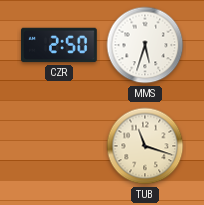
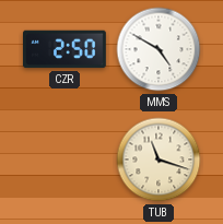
MMS: 5:33 -> 4:50 (159, 49)
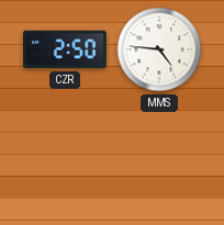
MMS: 4:50 -> 4:46 (159, 49)
TUB: 11:18 -> none (159, 160)
